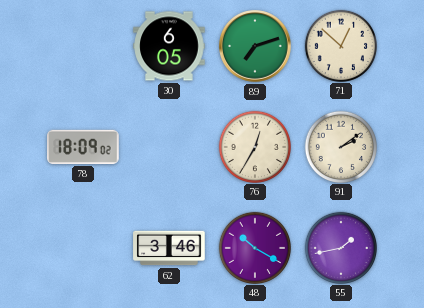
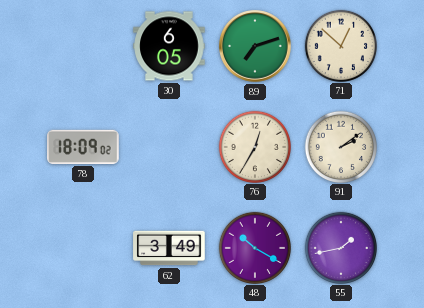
62: 3:46 -> 3:49 (169, 248)
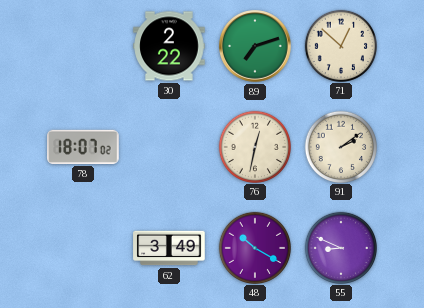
30: 6:05 -> 2:22 (169, 46)
78: 18:09 -> 18:07 (83, 147)
76: 12:35 -> 12:32 (254, 146)
55: 1:43 -> 8:49 (340, 247)
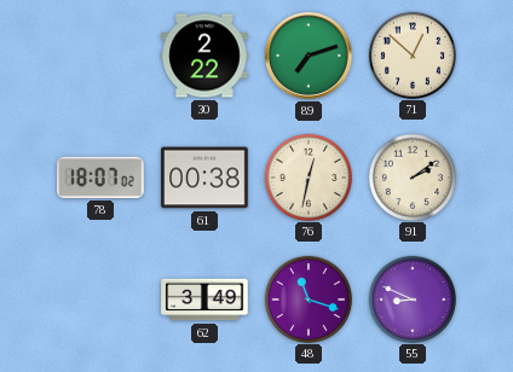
61: none -> 00:38 (204, 178)
48: 10:20 -> 11:18 (307, 298)
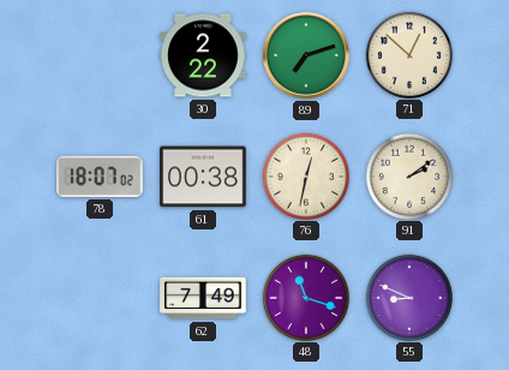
62: 3:49 -> 7:49 (203, 298)
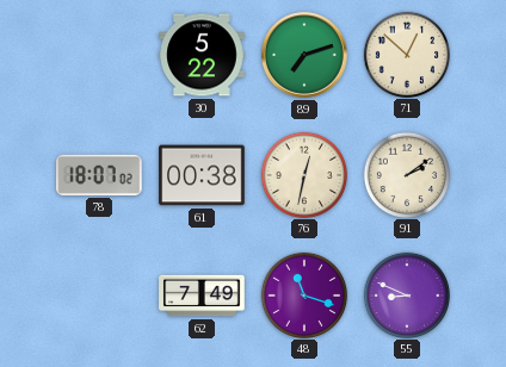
30: 2:22 -> 5:22 (202, 55)
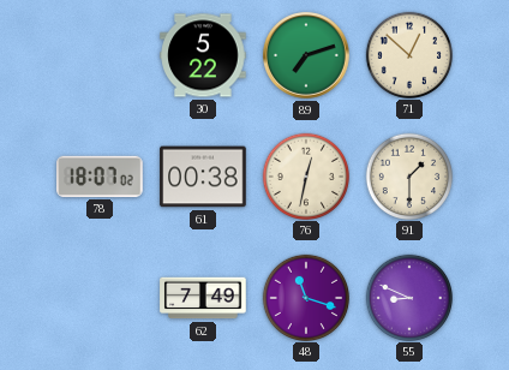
91: 2:09 -> 1:30 (408, 175)
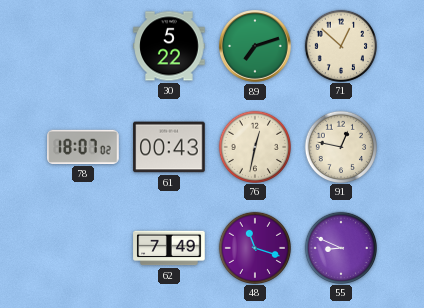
61: 00:38 -> 00:43 (169, 147)
91: 1:30 -> 12:47 (340, 146)
